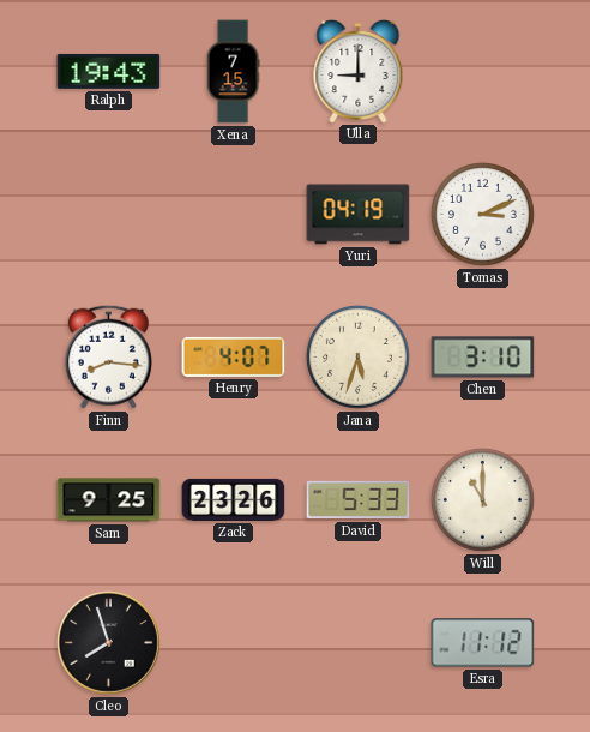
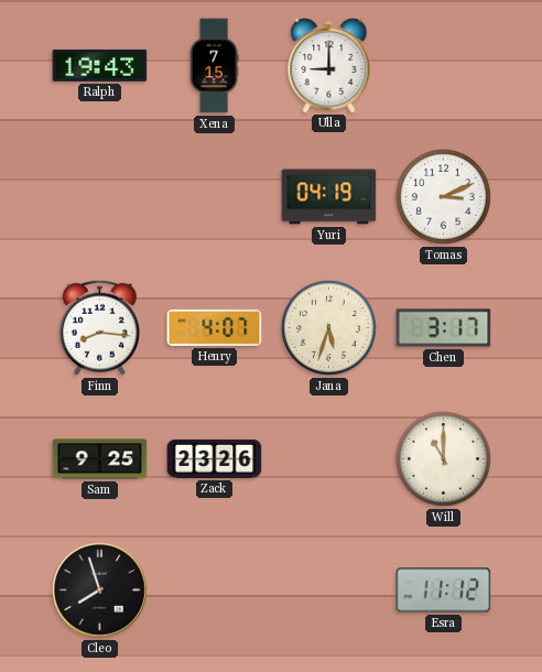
Chen: 3:10 -> 3:17 (444, 328)
David: 5:33 -> none (359, 500)
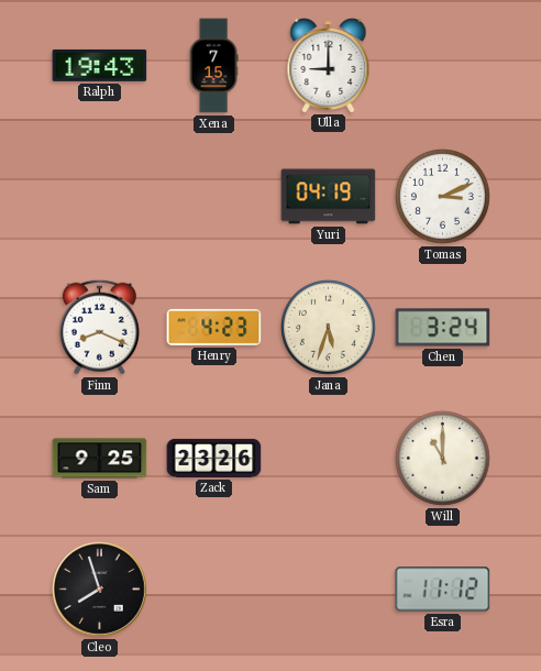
Finn: 8:16 -> 8:19 (99, 327)
Henry: 4:07 -> 4:23 (214, 327)
Chen: 3:17 -> 3:24 (443, 328)
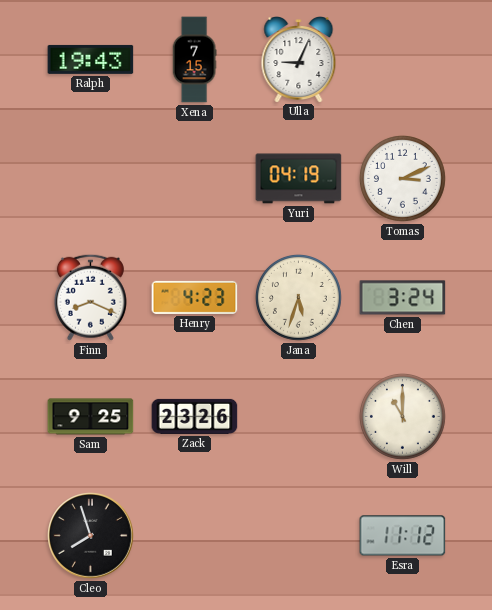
Ulla: 9:00 -> 9:04 (299, 60)
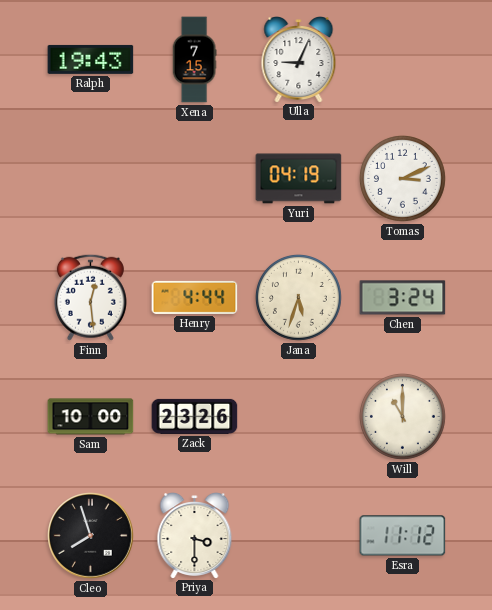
Finn: 8:19 -> 12:29 (90, 297)
Henry: 4:23 -> 4:44 (195, 297)
Sam: 9:25 -> 10:00 (91, 417)
Priya: none -> 3:30 (195, 536)
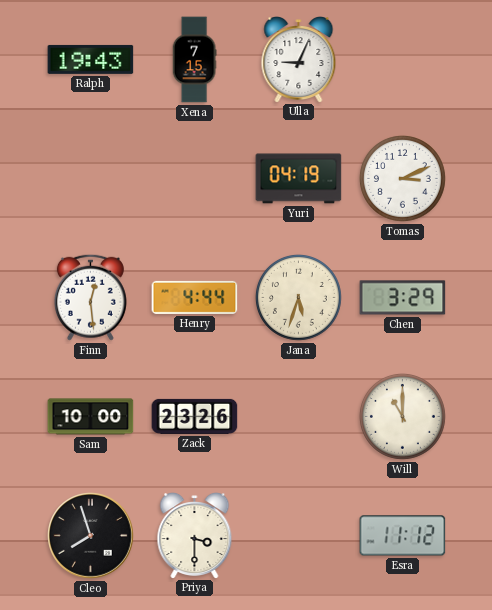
Chen: 3:24 -> 3:29 (403, 298)
